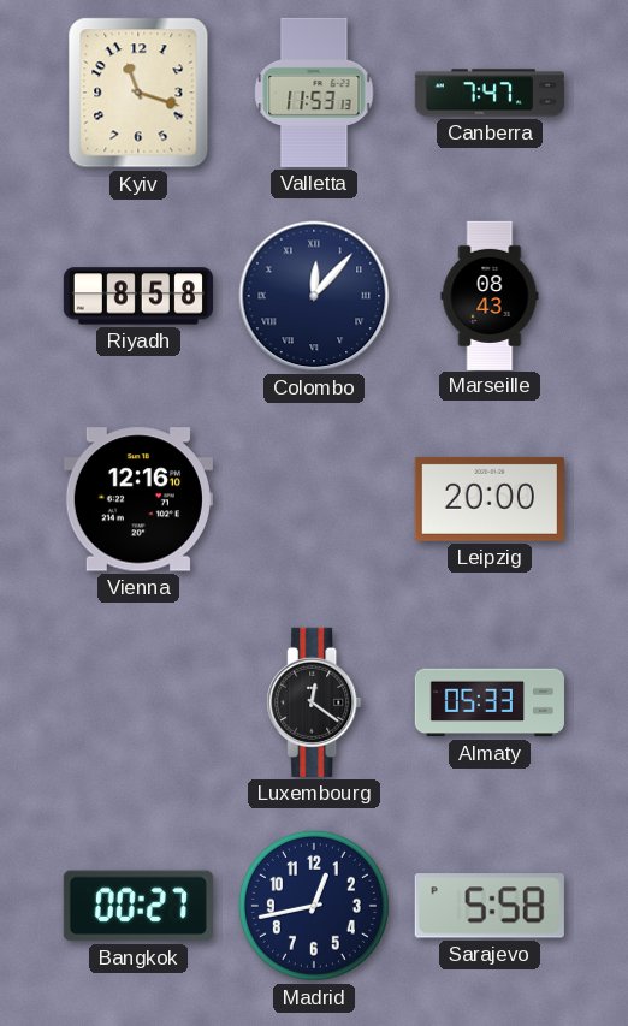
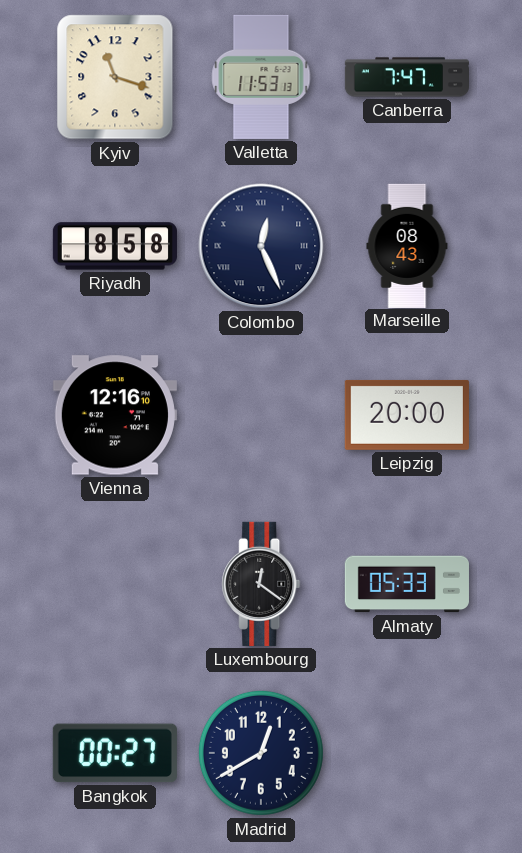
Colombo: 12:07 -> 12:26 (261, 246)
Madrid: 12:43 -> 12:40 (261, 753)
Sarajevo: 5:58 -> none (490, 906)
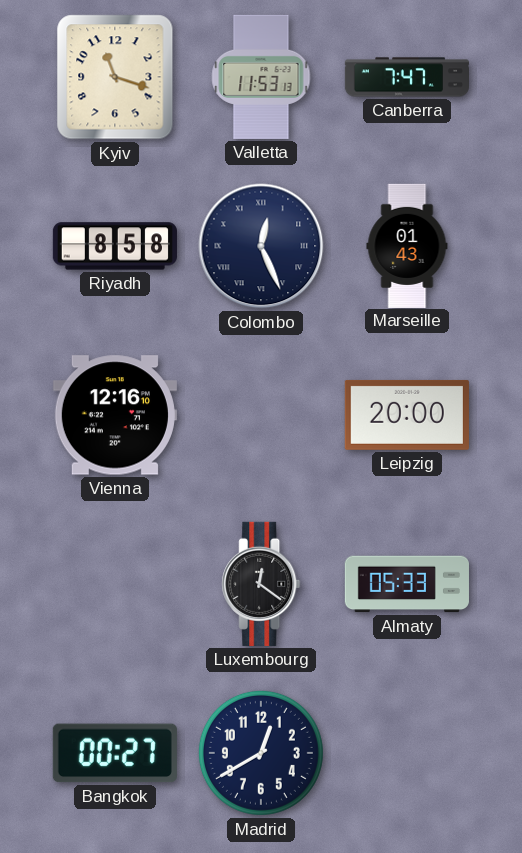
Marseille: 08:43 -> 01:43 (407, 245)
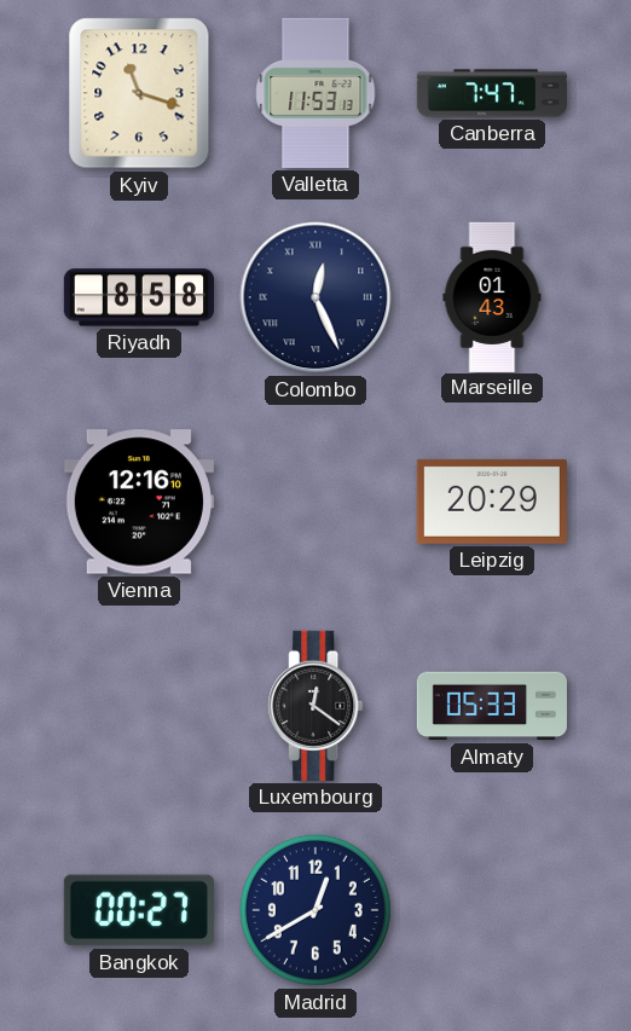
Leipzig: 20:00 -> 20:29 (492, 502)
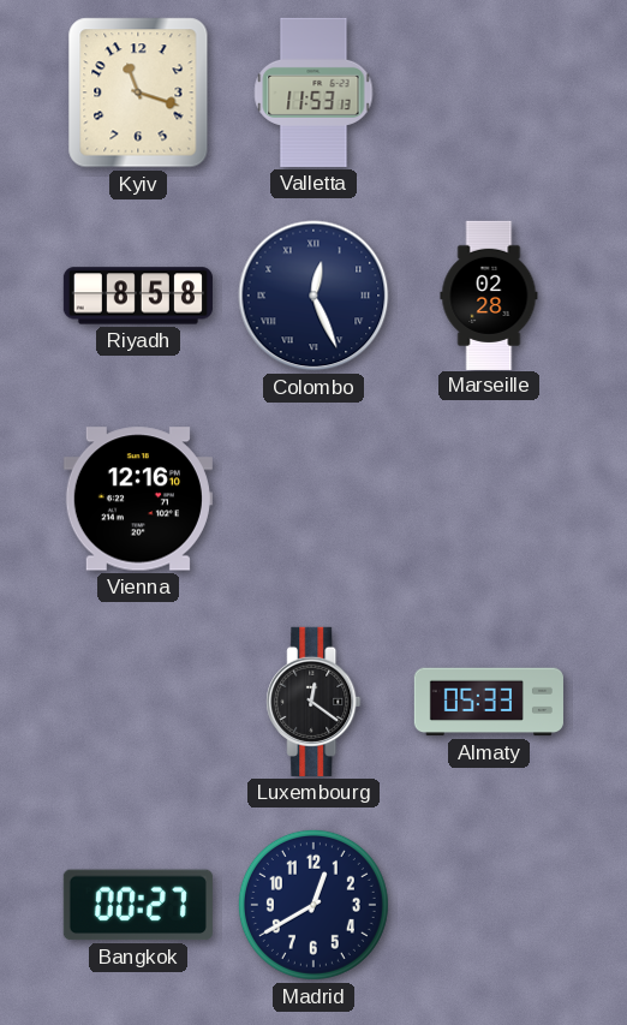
Canberra: 7:47 -> none (491, 93)
Marseille: 01:43 -> 02:28 (489, 294)
Leipzig: 20:29 -> none (492, 502)
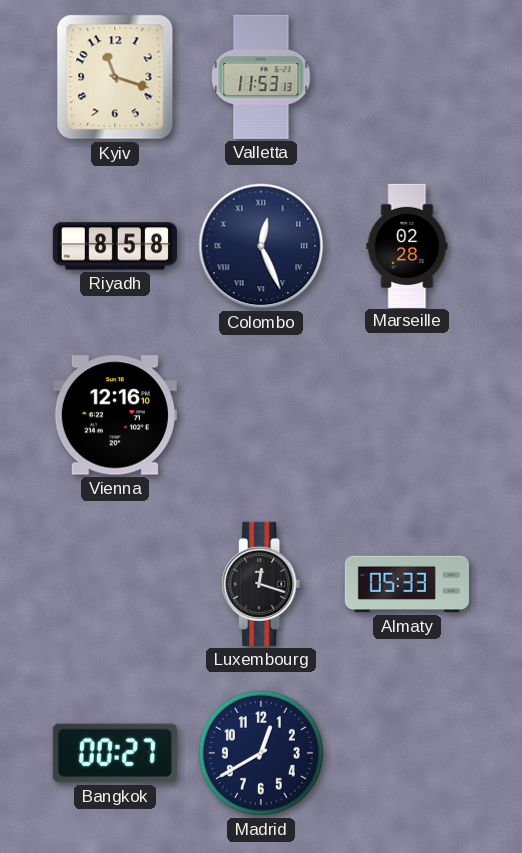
Luxembourg: 12:21 -> 12:18 (261, 584)
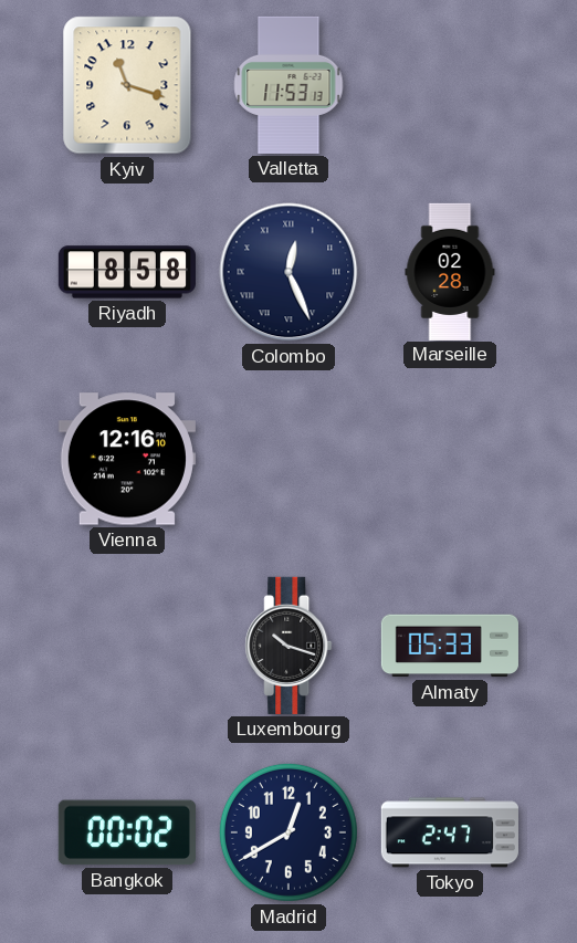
Luxembourg: 12:18 -> 10:18 (288, 646)
Bangkok: 00:27 -> 00:02 (127, 832)
Tokyo: none -> 2:47 (450, 832)
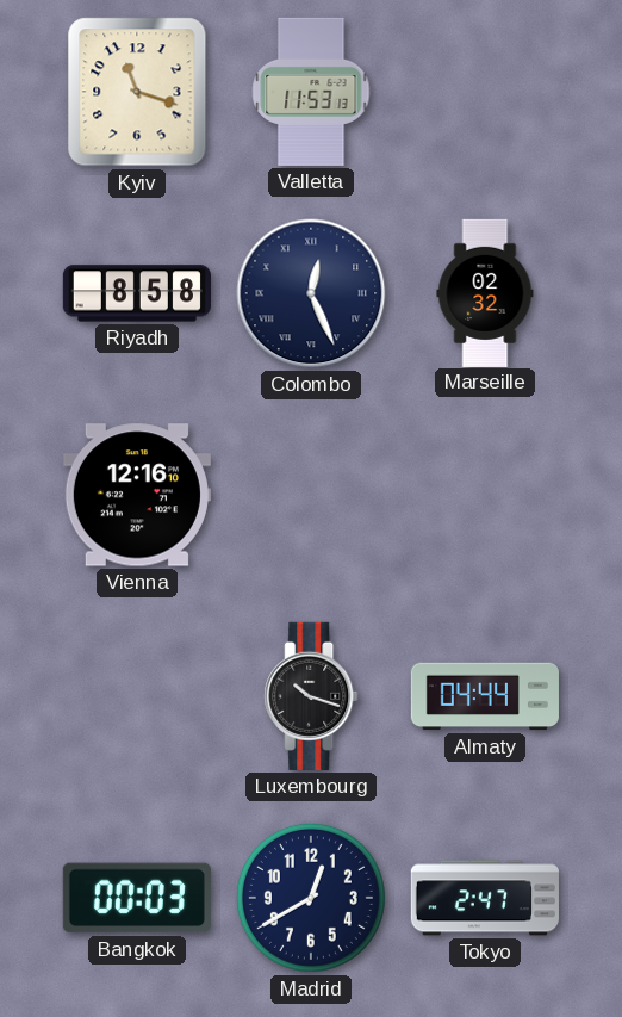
Marseille: 02:28 -> 02:32 (485, 292)
Almaty: 05:33 -> 04:44 (485, 696)
Bangkok: 00:02 -> 00:03 (137, 898)
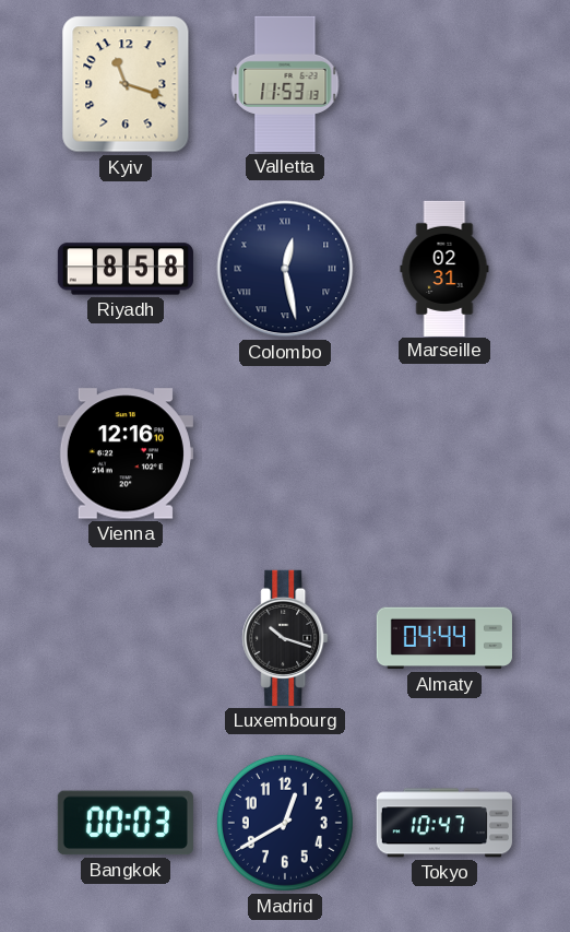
Colombo: 12:26 -> 12:28 (285, 269)
Marseille: 02:32 -> 02:31 (444, 268)
Tokyo: 2:47 -> 10:47 (444, 823)
